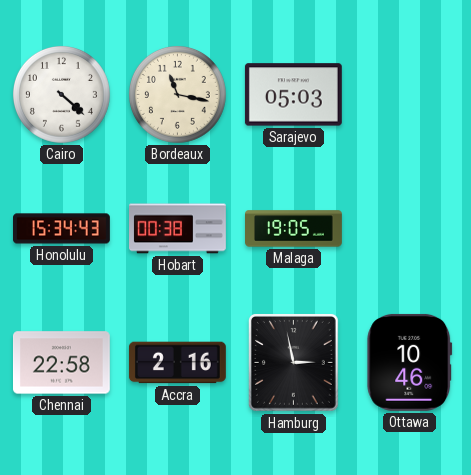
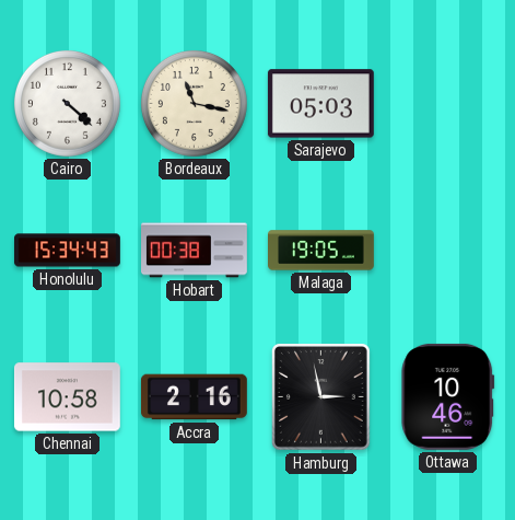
Chennai: 22:58 -> 10:58 (67, 397)
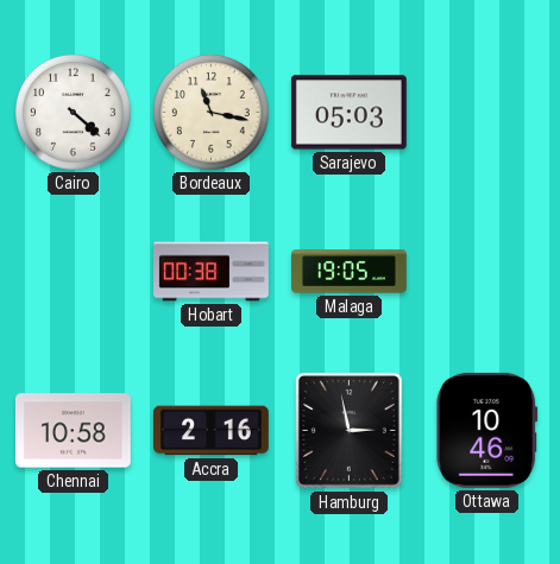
Honolulu: 15:34 -> none (68, 251)
